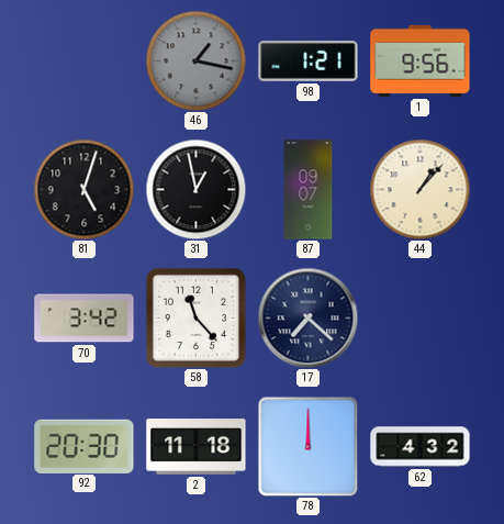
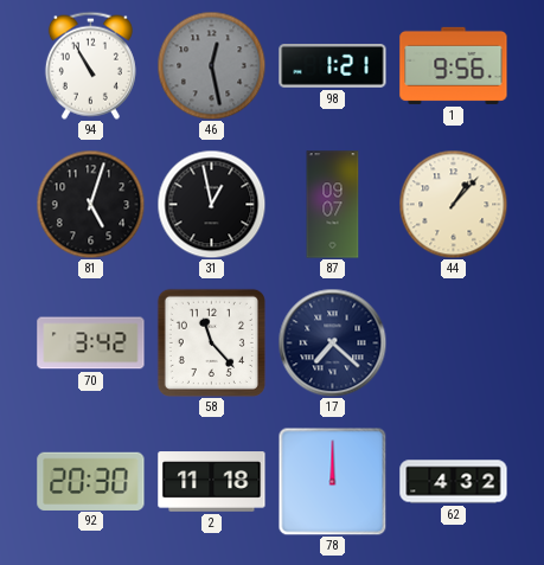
94: none -> 10:55 (90, 65)
46: 1:17 -> 12:28 (211, 65)
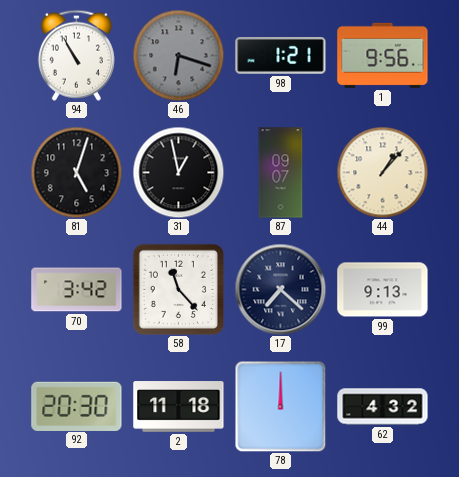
46: 12:28 -> 6:18 (178, 55)
99: none -> 9:13 (383, 290)
